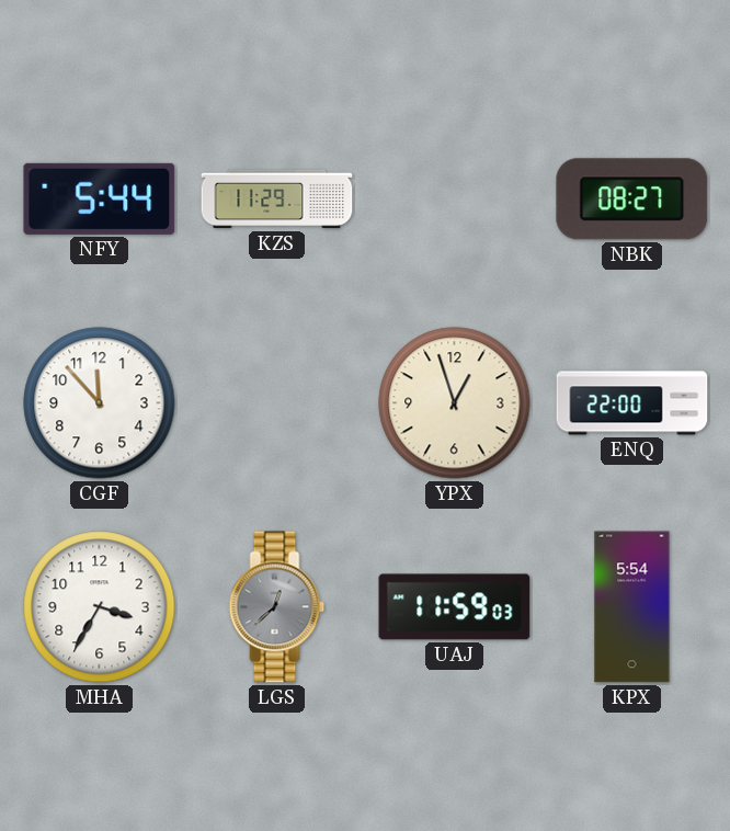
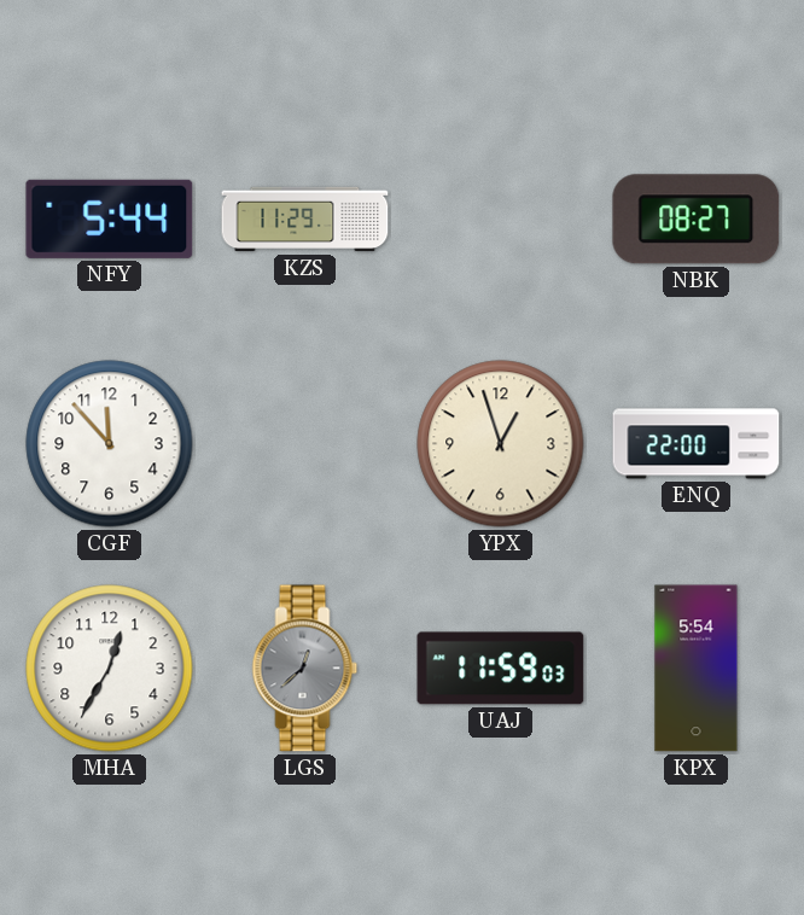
MHA: 3:35 -> 12:35 (110, 669)
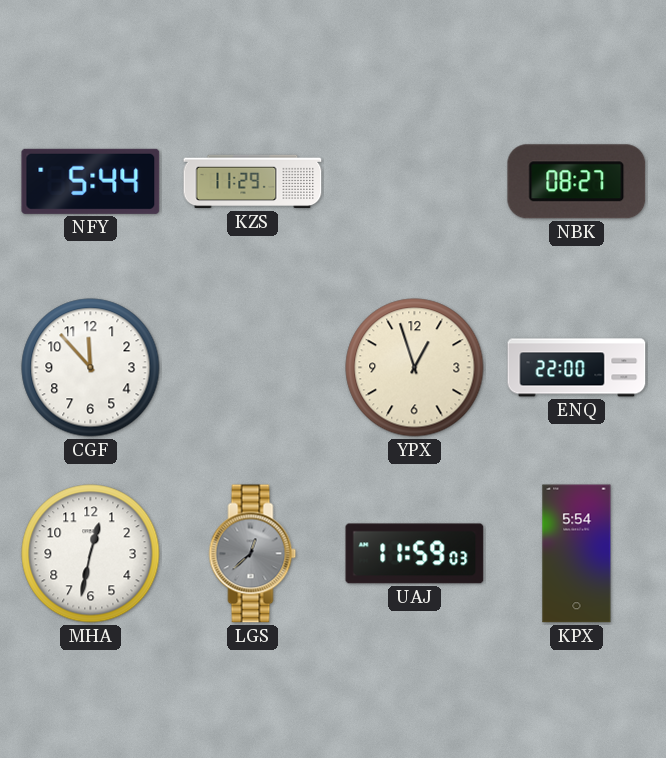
MHA: 12:35 -> 12:32 (91, 554)
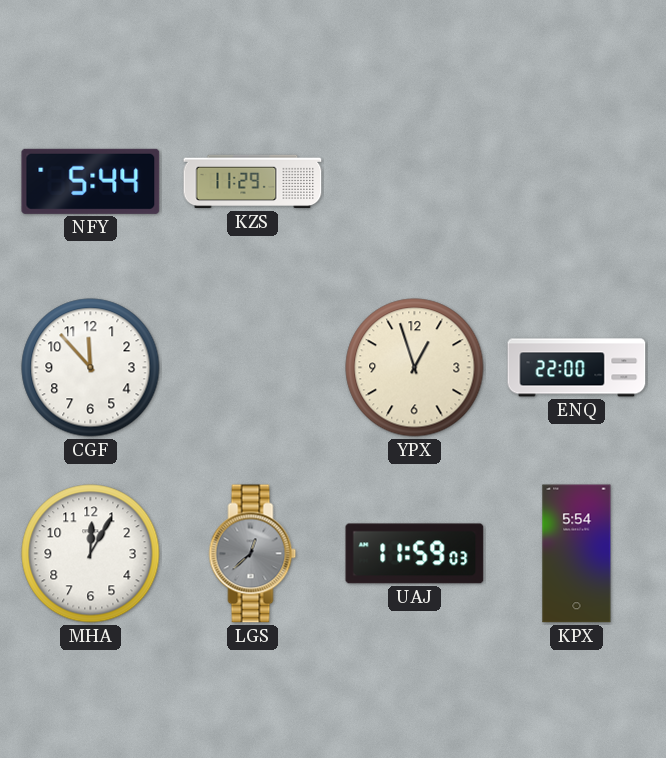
NBK: 08:27 -> none (577, 182)
MHA: 12:32 -> 12:05 (91, 554)
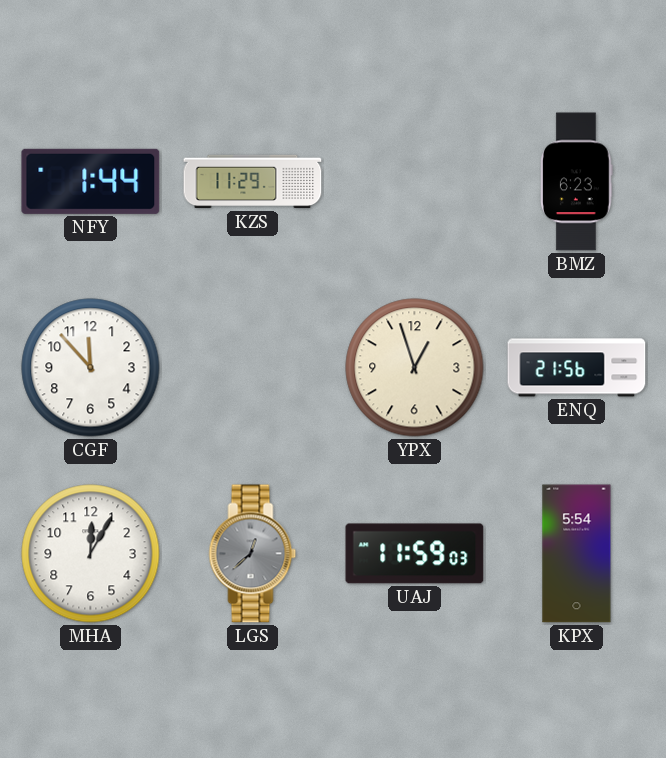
NFY: 5:44 -> 1:44 (91, 181)
BMZ: none -> 6:23 (577, 182)
ENQ: 22:00 -> 21:56 (577, 368)
